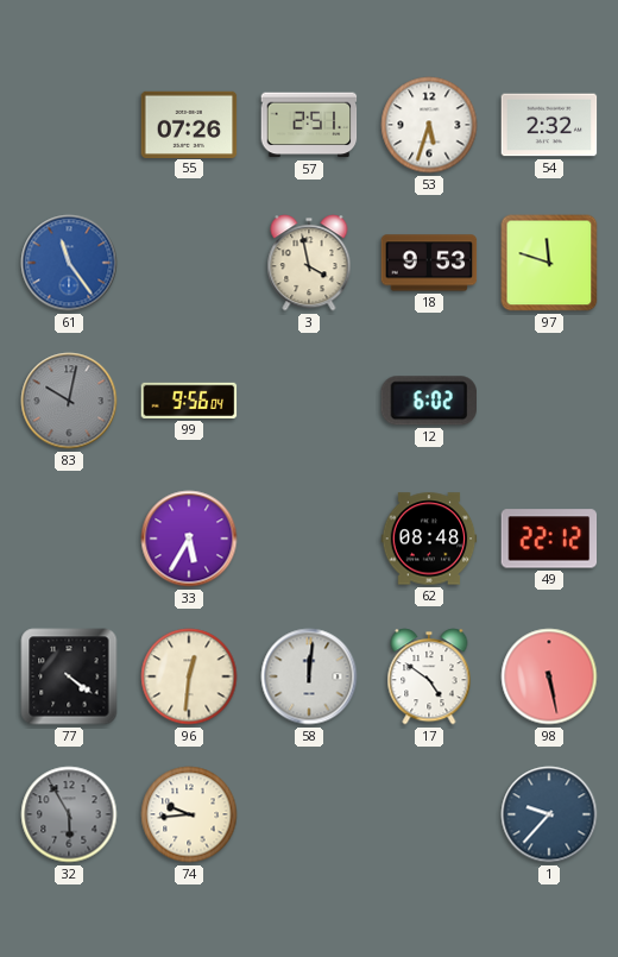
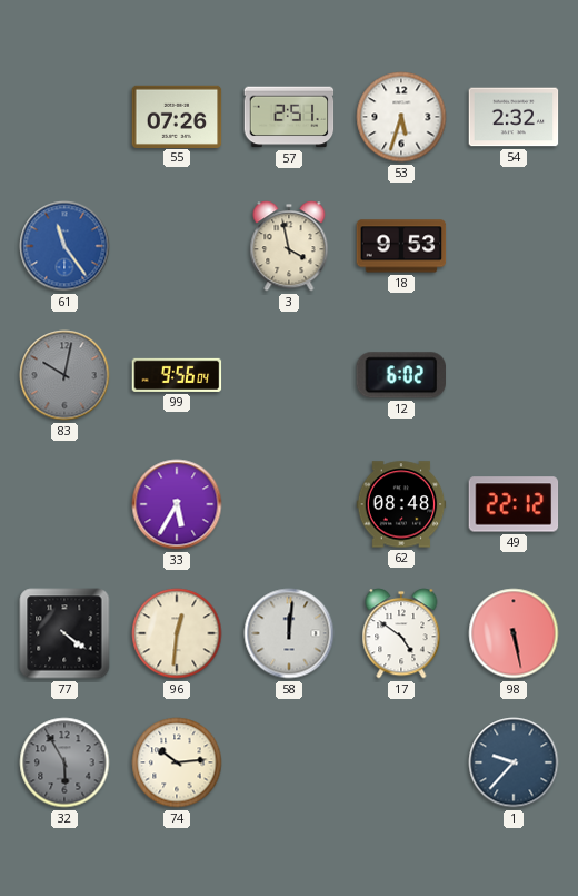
97: 11:48 -> none (549, 263)
74: 9:44 -> 10:14 (177, 762)
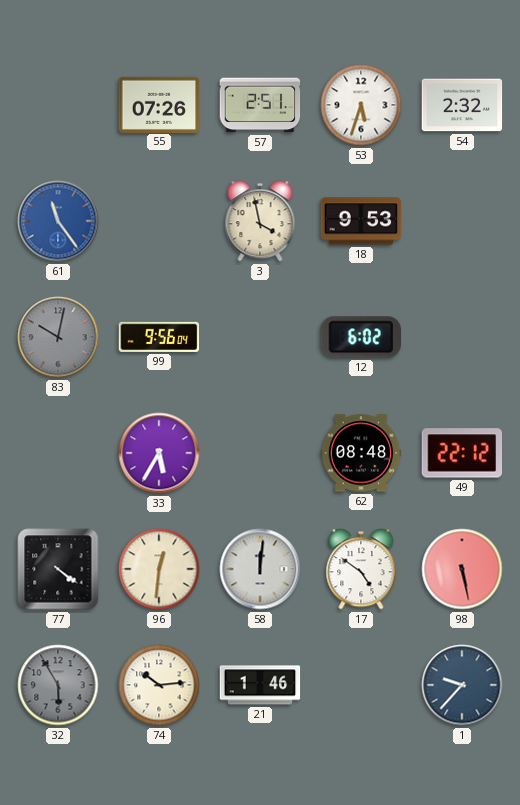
21: none -> 1:46 (260, 685)
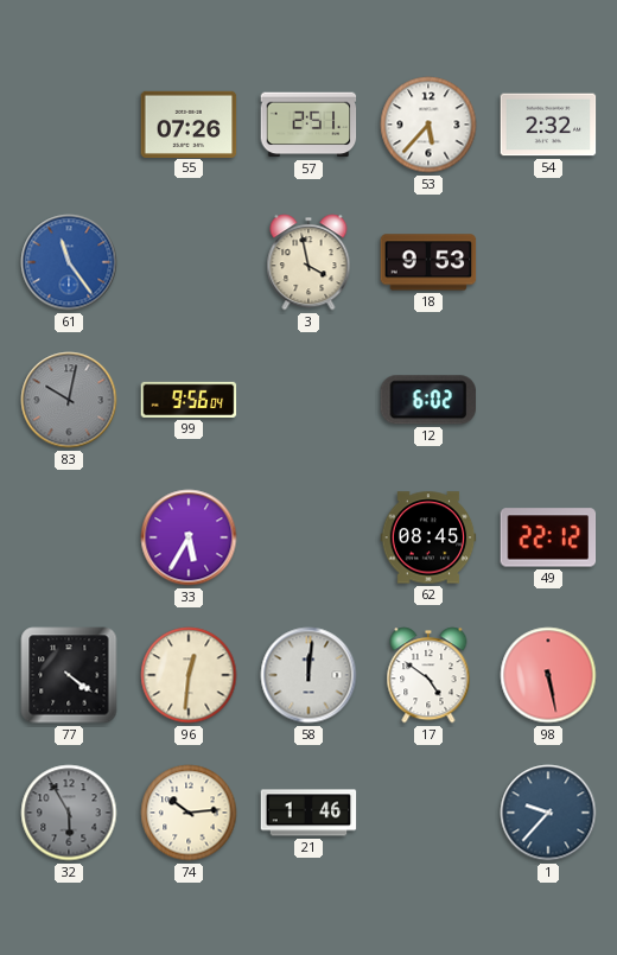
53: 5:33 -> 5:37 (428, 125)
62: 08:48 -> 08:45 (428, 537)
